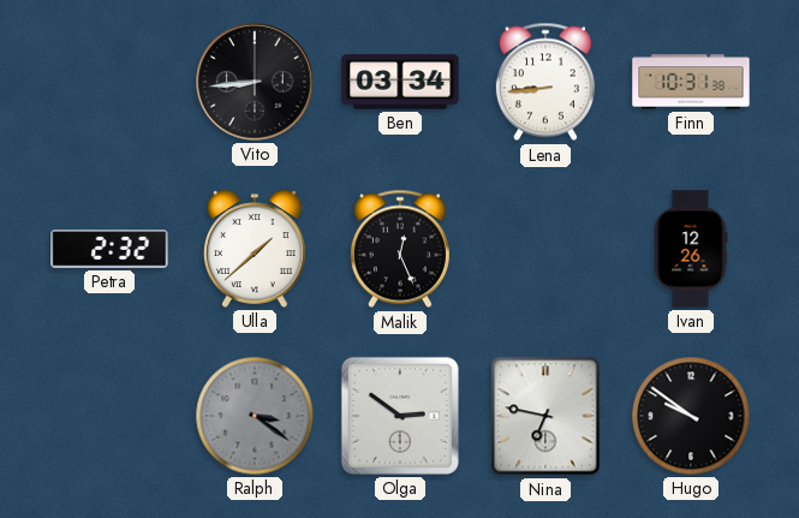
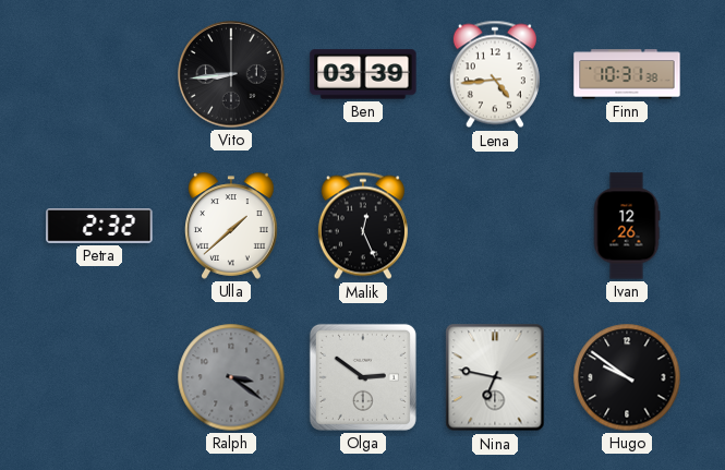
Ben: 03:34 -> 03:39 (363, 74)
Lena: 8:44 -> 4:44 (495, 74)
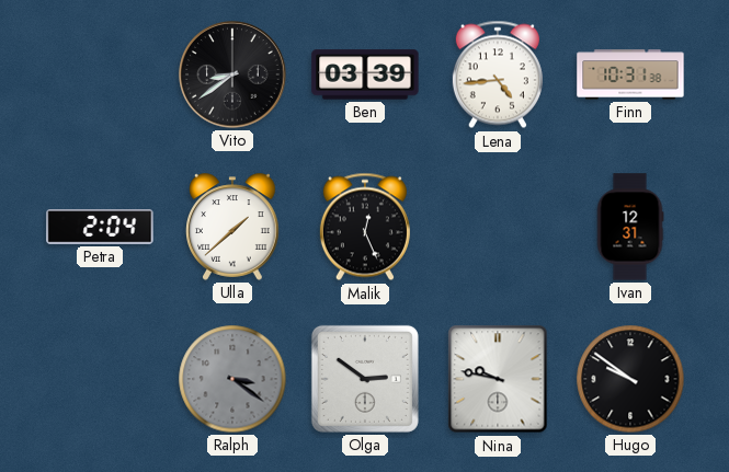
Vito: 8:44 -> 8:39 (232, 74)
Petra: 2:32 -> 2:04 (100, 228)
Ivan: 12:26 -> 12:31 (630, 227)
Nina: 6:47 -> 9:47 (498, 379)
